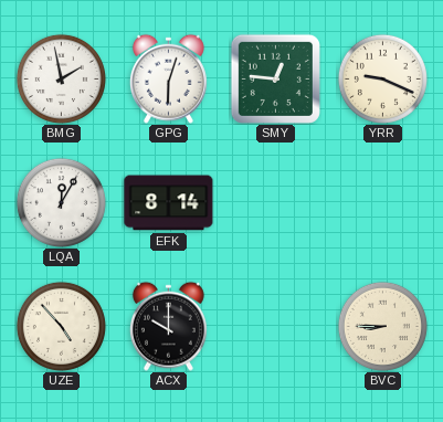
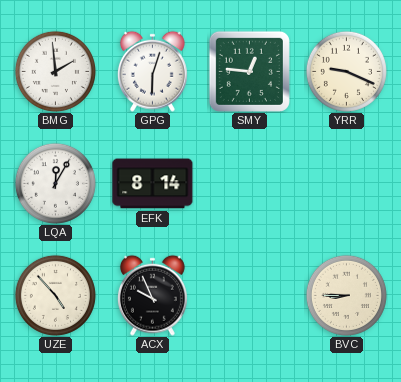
BMG: 1:58 -> 1:59 (55, 71)
ACX: 10:00 -> 9:56 (152, 295)
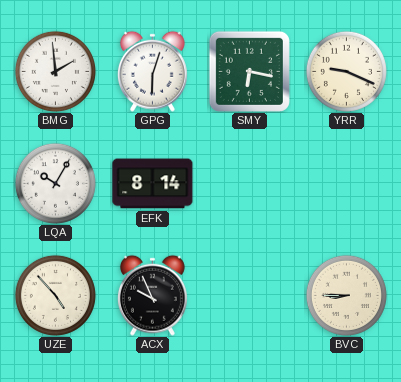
SMY: 12:46 -> 6:17 (249, 71)
LQA: 12:05 -> 10:05 (55, 183)
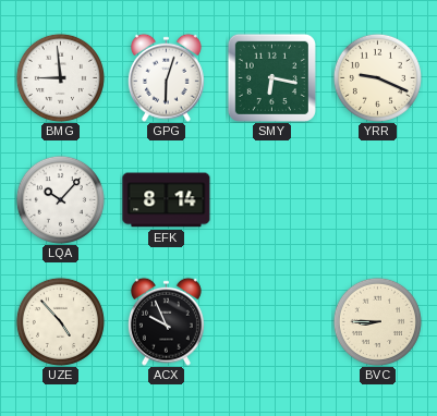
BMG: 1:59 -> 8:59 (60, 77)
LQA: 10:05 -> 10:07 (60, 199)
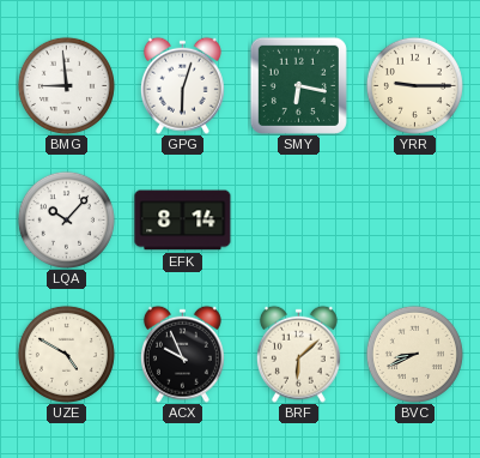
YRR: 9:19 -> 9:15 (414, 85)
UZE: 4:53 -> 4:50 (66, 354)
BRF: none -> 6:08 (298, 354)
BVC: 8:45 -> 8:41 (414, 354)
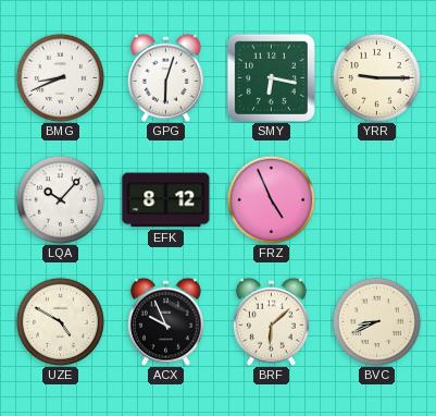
BMG: 8:59 -> 8:41 (60, 77)
EFK: 8:14 -> 8:12 (166, 200)
FRZ: none -> 4:56 (271, 199)
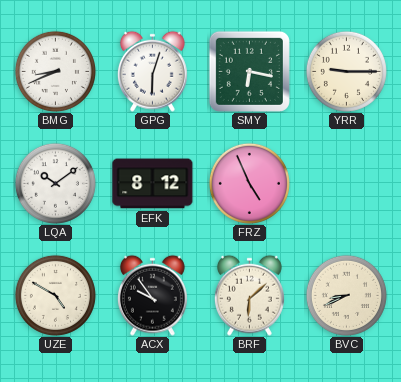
LQA: 10:07 -> 10:09 (55, 183)
ACX: 9:56 -> 9:54 (152, 295)
